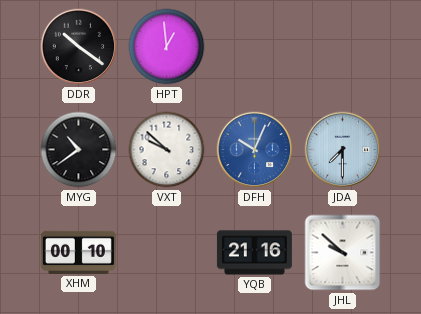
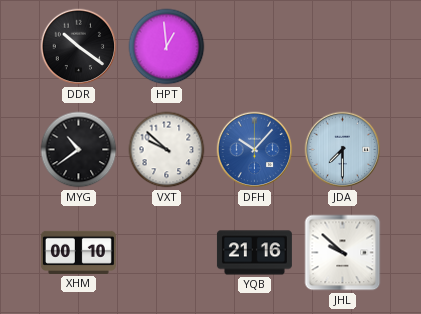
DFH: 10:04 -> 10:07 (255, 150)
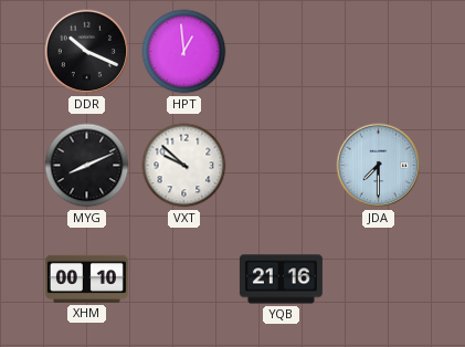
DDR: 10:21 -> 10:19 (87, 52)
MYG: 10:39 -> 8:11 (87, 166)
DFH: 10:07 -> none (255, 150)
JHL: 9:52 -> none (343, 253)
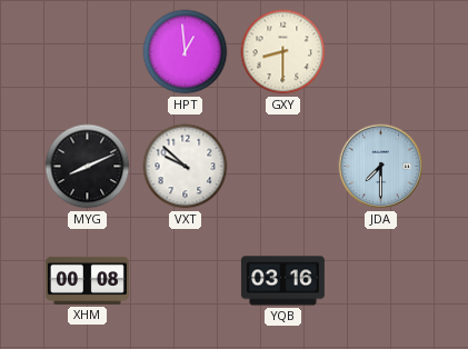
DDR: 10:19 -> none (87, 52)
GXY: none -> 8:30 (283, 52)
XHM: 00:10 -> 00:08 (87, 280)
YQB: 21:16 -> 03:16 (282, 281)
